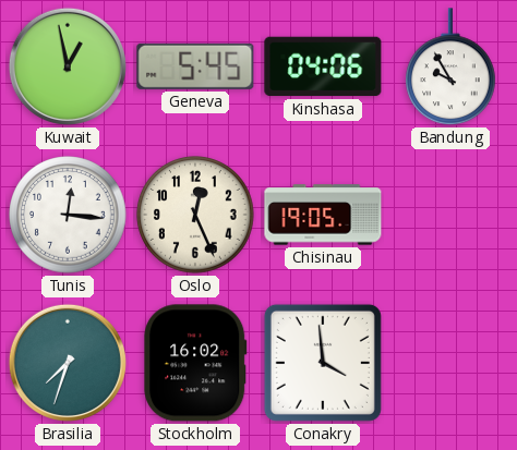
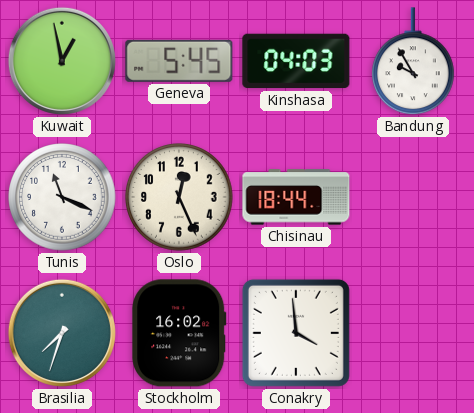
Kinshasa: 04:06 -> 04:03 (296, 61)
Tunis: 12:16 -> 11:19 (62, 197)
Chisinau: 19:05 -> 18:44 (296, 197)
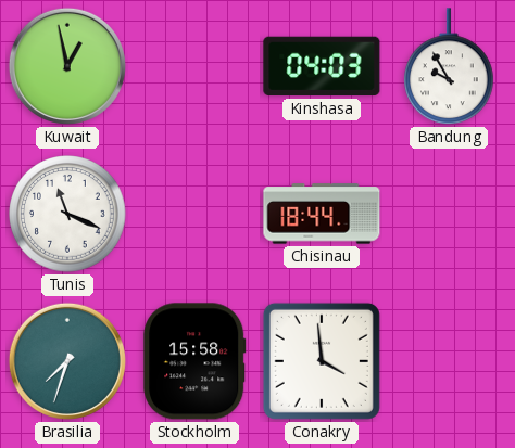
Geneva: 5:45 -> none (179, 61)
Oslo: 12:26 -> none (179, 197)
Stockholm: 16:02 -> 15:58 (196, 361)
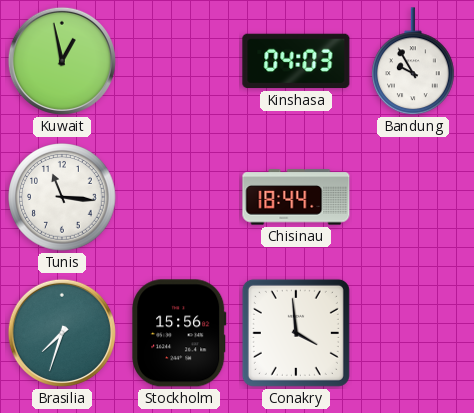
Tunis: 11:19 -> 11:16 (62, 197)
Stockholm: 15:58 -> 15:56 (180, 333)
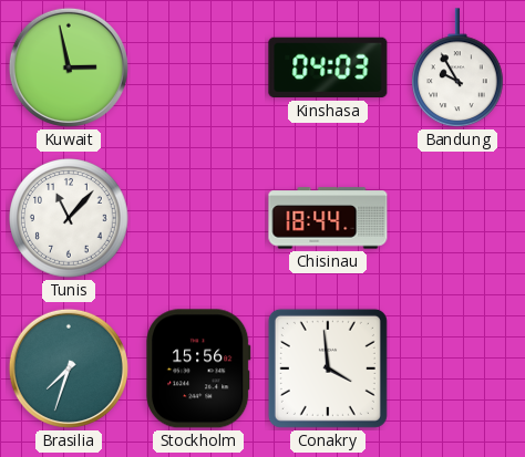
Kuwait: 12:58 -> 2:58 (69, 67)
Tunis: 11:16 -> 11:07 (69, 218)
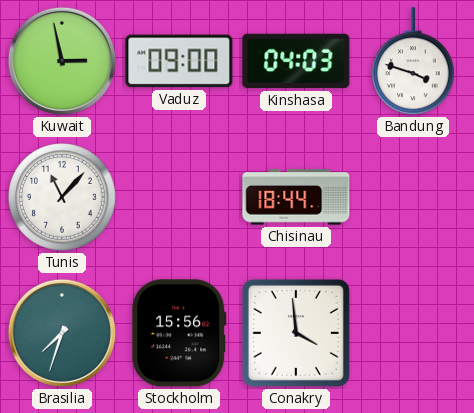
Vaduz: none -> 09:00 (179, 61)
Bandung: 9:55 -> 3:48 (414, 62)
